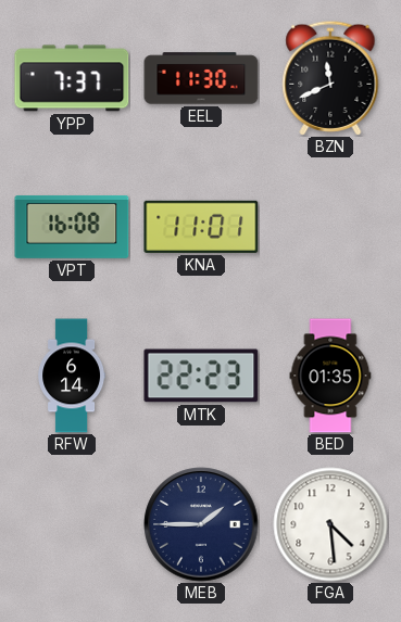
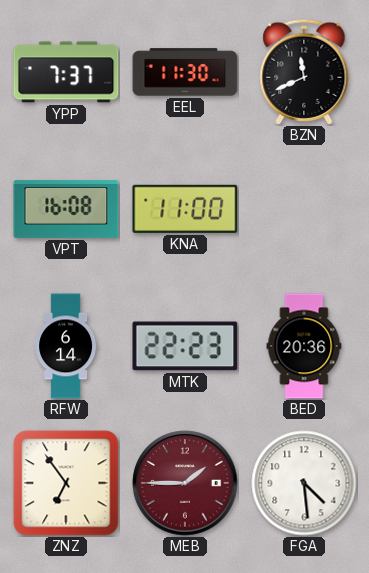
KNA: 11:01 -> 11:00 (185, 209)
BED: 01:35 -> 20:36 (304, 346)
ZNZ: none -> 6:54 (66, 483)
MEB dial: navy -> burgundy (185, 483)
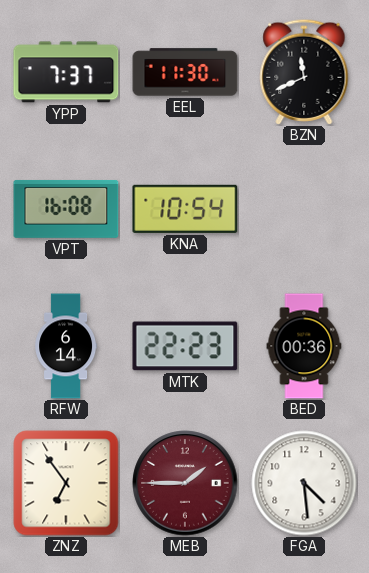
KNA: 11:00 -> 10:54 (185, 209)
BED: 20:36 -> 00:36 (304, 346)
